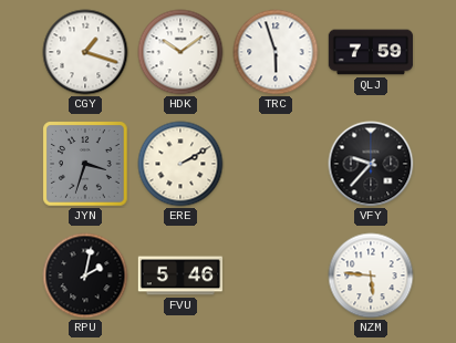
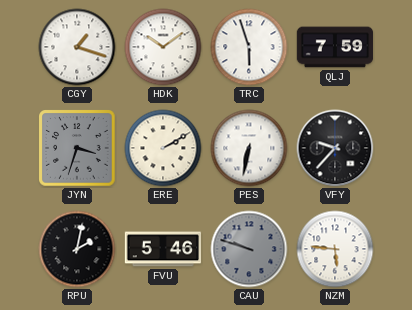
PES: none -> 6:32 (249, 148)
CAU: none -> 9:48 (249, 249)
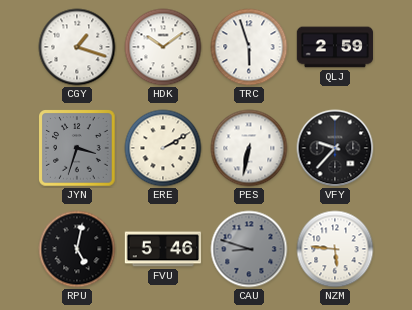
QLJ: 7:59 -> 2:59 (335, 47)
RPU: 2:02 -> 5:02 (77, 249)
CAU: 9:48 -> 8:48 (249, 249)
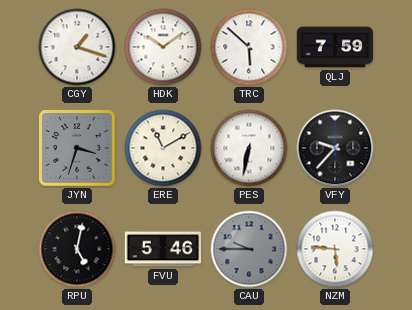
TRC: 5:57 -> 5:52 (249, 47)
QLJ: 2:59 -> 7:59 (335, 47)
ERE: 2:10 -> 11:10 (163, 148)
CAU: 8:48 -> 9:45 (249, 249)
